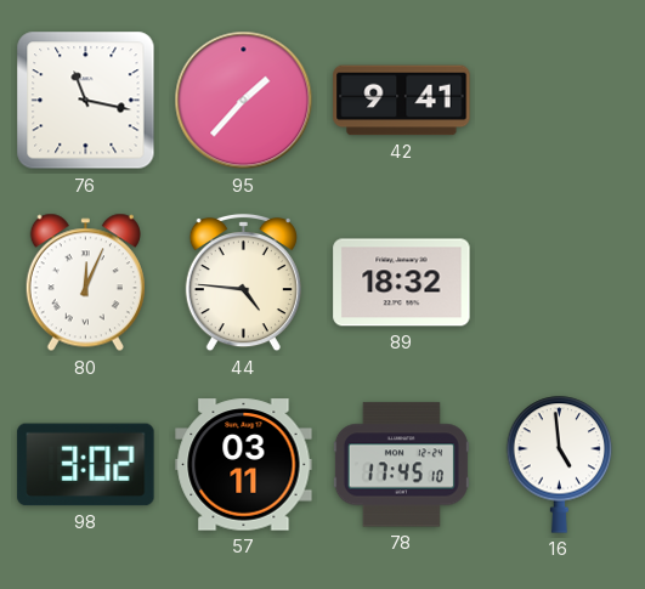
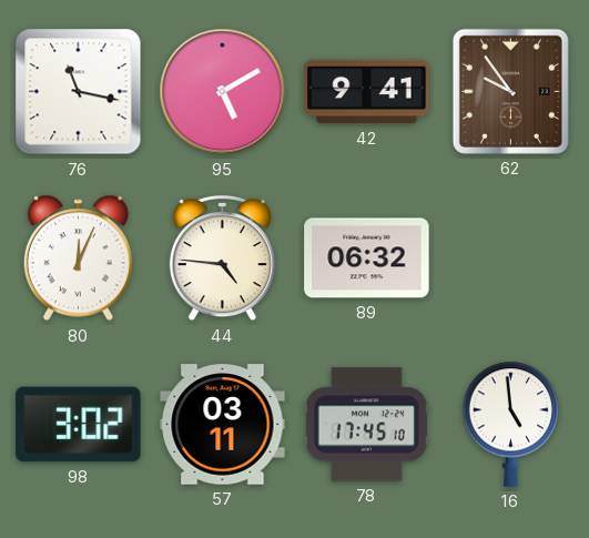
95: 1:37 -> 5:10 (223, 92)
62: none -> 9:54 (510, 91)
89: 18:32 -> 06:32 (367, 258)
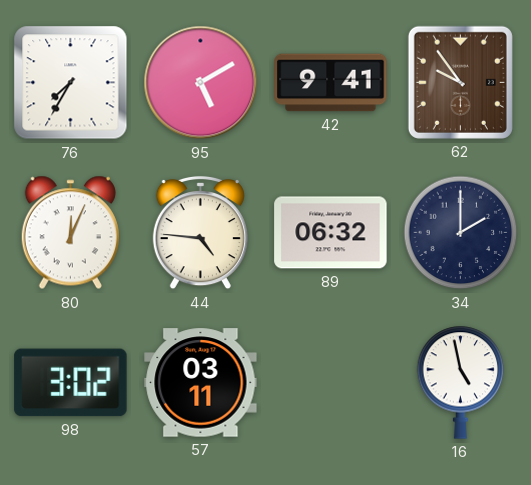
76: 11:17 -> 7:35 (71, 83)
34: none -> 2:00 (461, 233)
78: 17:45 -> none (366, 425)
16: 4:59 -> 4:58 (461, 382)
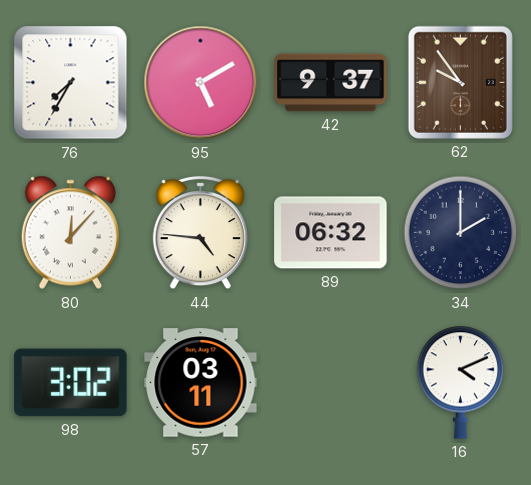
42: 9:41 -> 9:37 (331, 83)
80: 12:04 -> 12:07 (70, 233)
16: 4:58 -> 4:11 (461, 382)
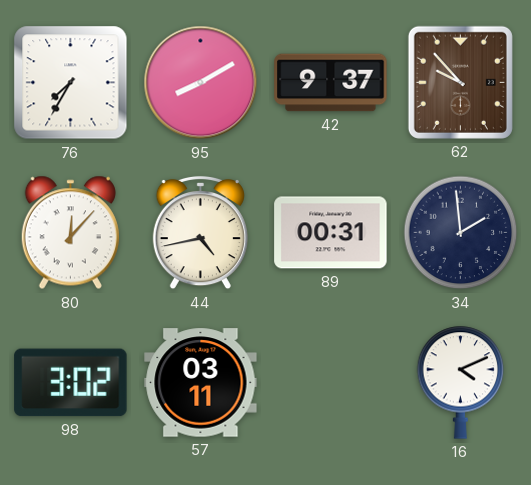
95: 5:10 -> 8:10 (201, 83)
62: 9:54 -> 9:53 (460, 82)
44: 4:46 -> 4:43 (200, 233)
89: 06:32 -> 00:31 (331, 233)
34: 2:00 -> 1:59 (461, 233)
